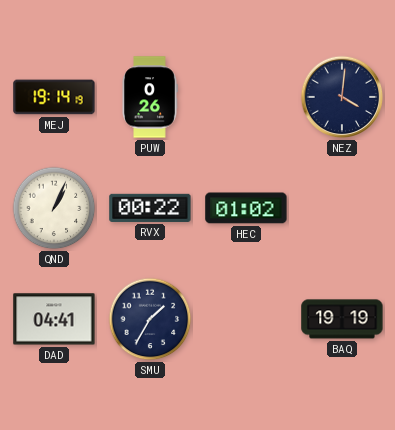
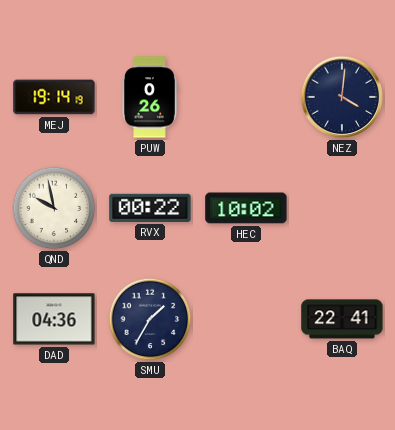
QND: 1:04 -> 9:58 (54, 208)
HEC: 01:02 -> 10:02 (246, 208)
DAD: 04:41 -> 04:36 (54, 319)
BAQ: 19:19 -> 22:41 (342, 319)
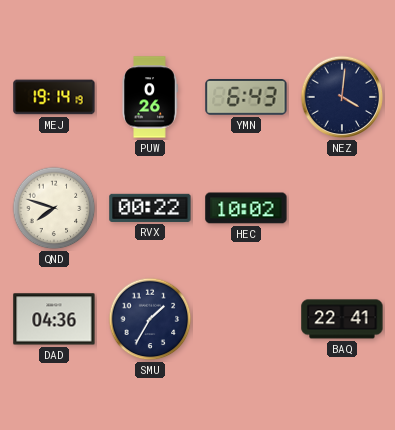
YMN: none -> 6:43 (246, 98)
QND: 9:58 -> 7:48 (54, 208)
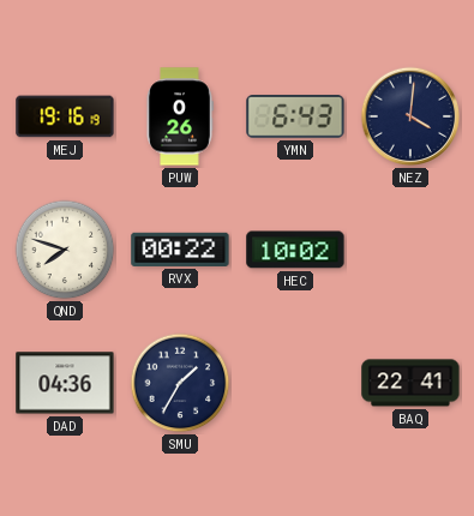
MEJ: 19:14 -> 19:16 (65, 116)
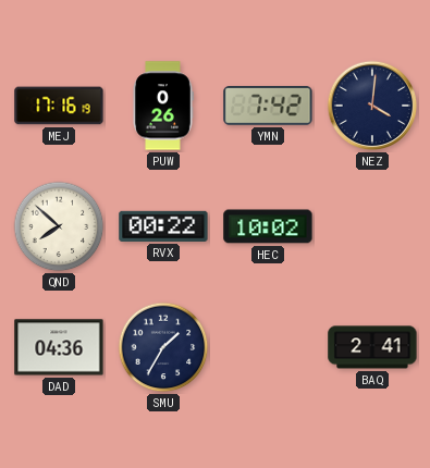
MEJ: 19:16 -> 17:16 (59, 106)
YMN: 6:43 -> 7:42 (268, 107)
QND: 7:48 -> 7:52 (59, 226)
BAQ: 22:41 -> 2:41 (372, 347)
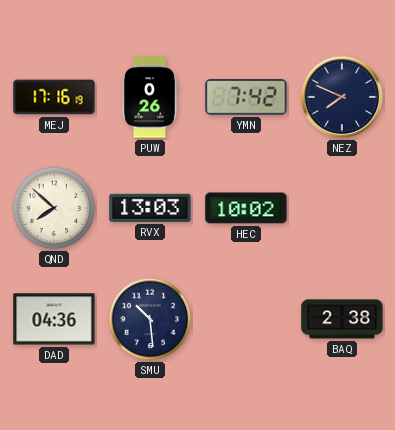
NEZ: 4:01 -> 7:49 (342, 97)
RVX: 00:22 -> 13:03 (150, 208)
SMU: 1:35 -> 10:29 (150, 319)
BAQ: 2:41 -> 2:38 (342, 319)
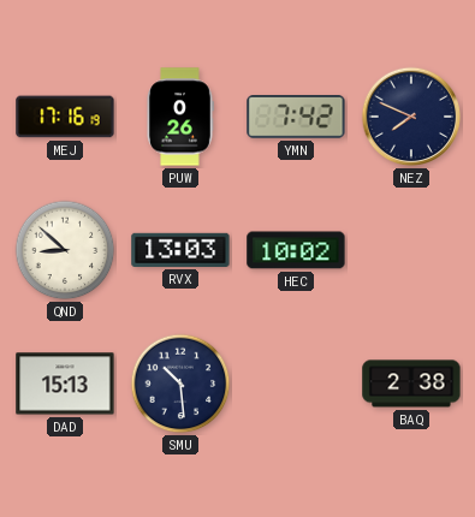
QND: 7:52 -> 8:52 (65, 250)
DAD: 04:36 -> 15:13 (65, 384)
